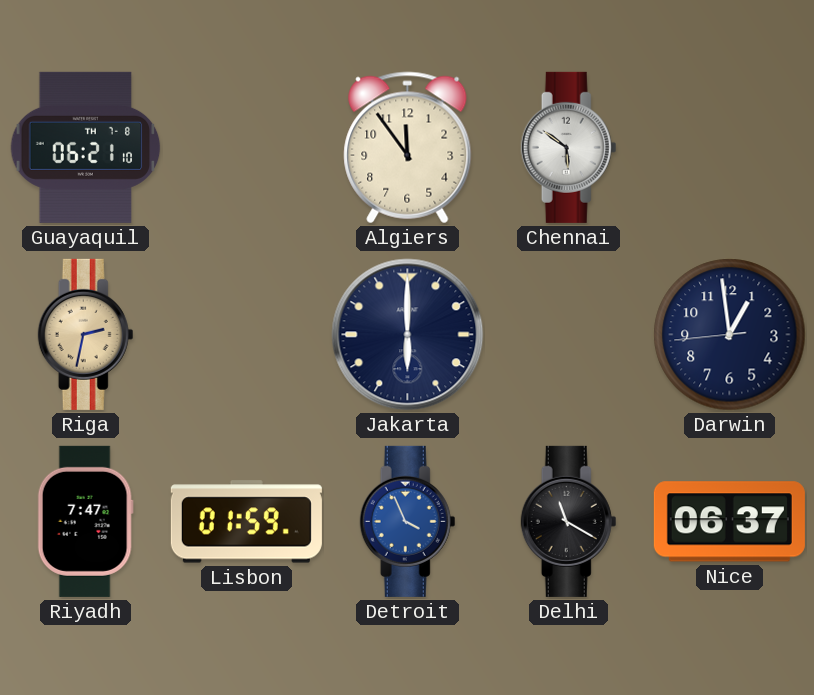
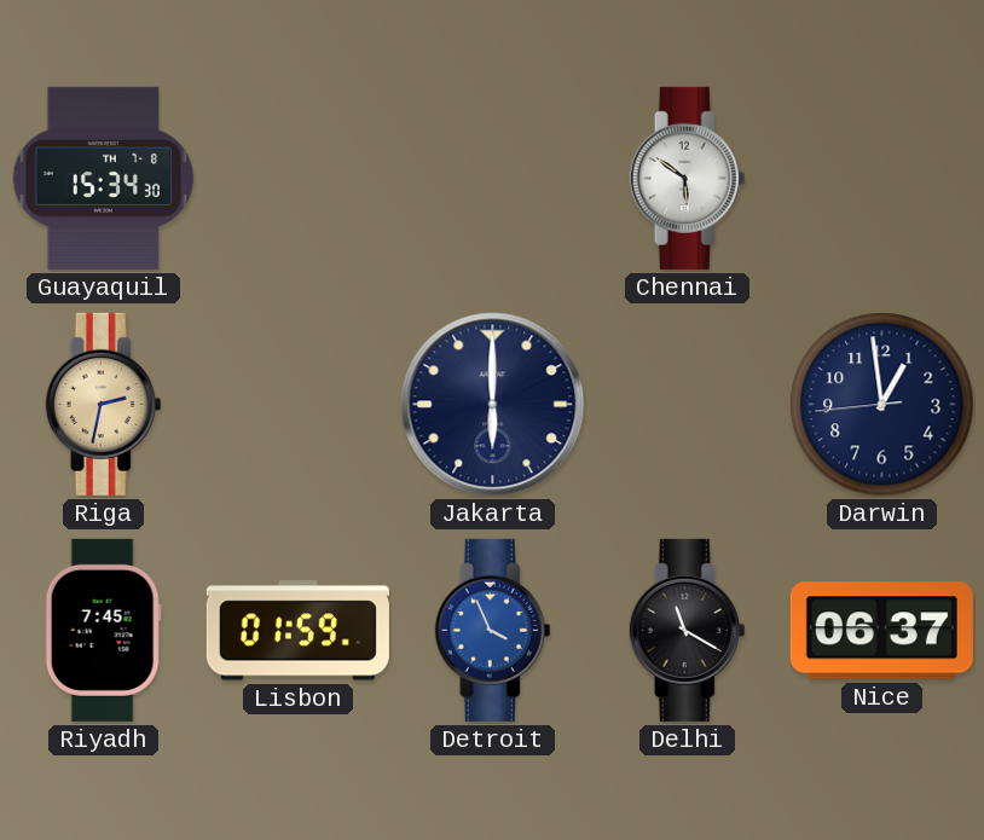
Guayaquil: 06:21 -> 15:34 (104, 178)
Algiers: 11:54 -> none (408, 148)
Riyadh: 7:47 -> 7:45 (103, 630)
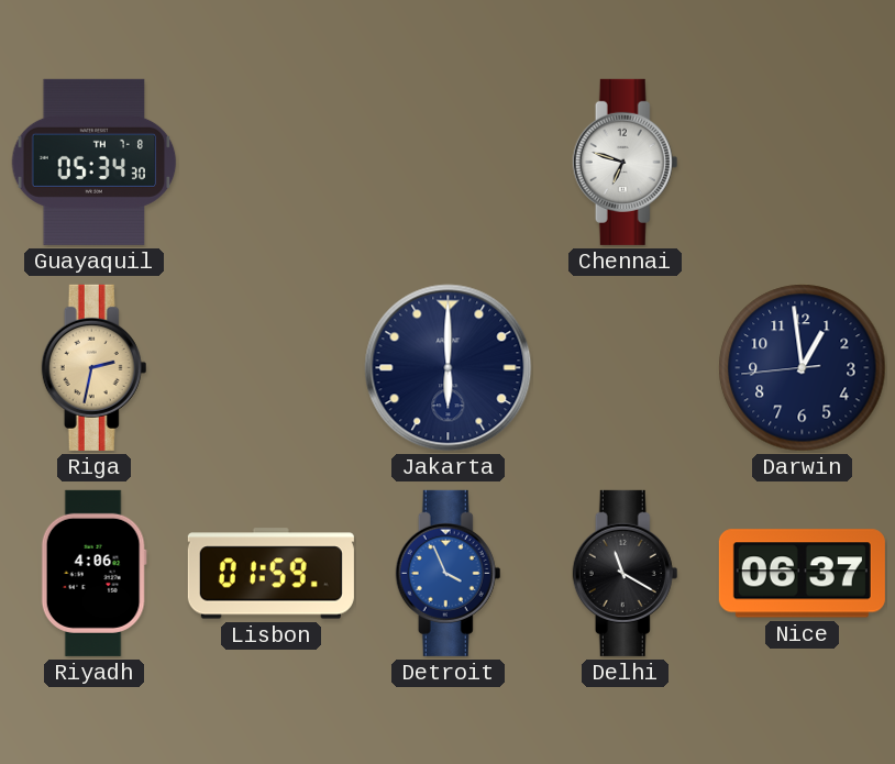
Guayaquil: 15:34 -> 05:34 (95, 162)
Chennai: 5:51 -> 6:48 (626, 162)
Riyadh: 7:45 -> 4:06 (93, 573)
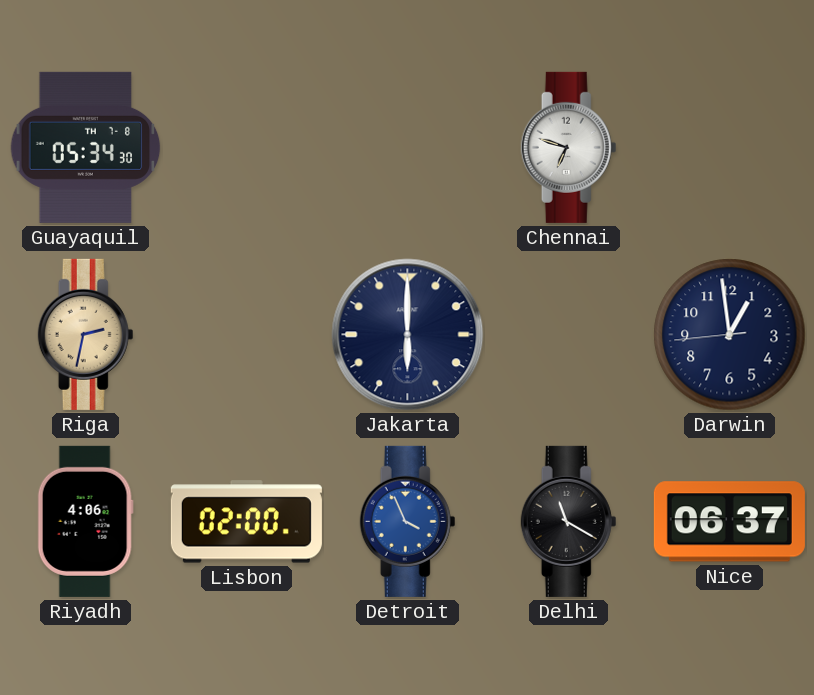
Lisbon: 01:59 -> 02:00 (246, 522)
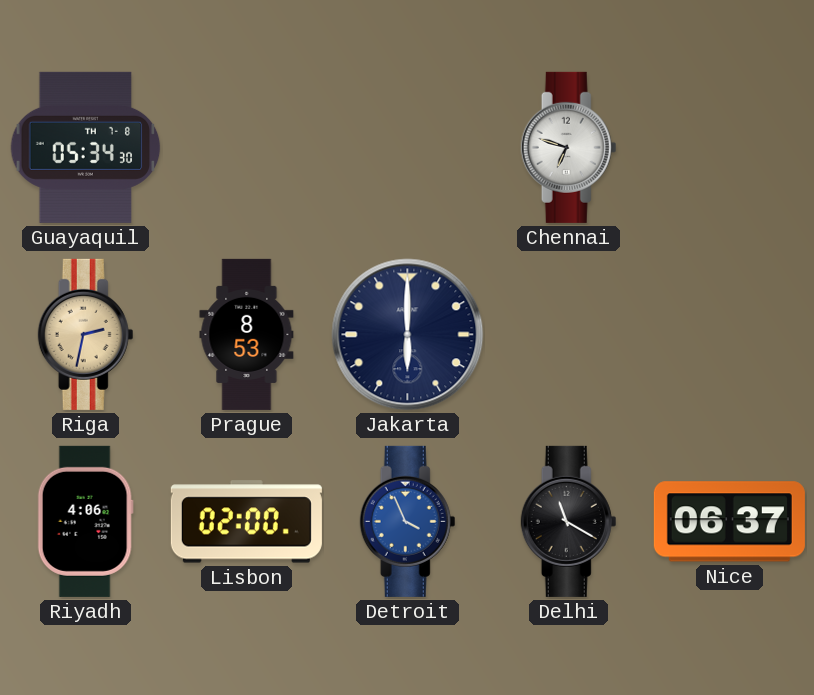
Prague: none -> 8:53 (247, 334)
Darwin: 12:58 -> none (730, 335)
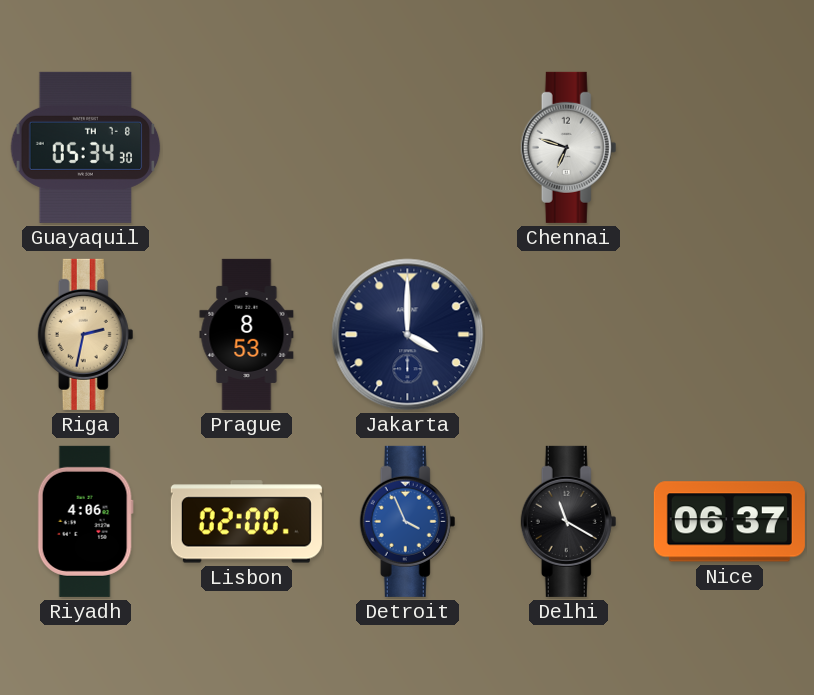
Jakarta: 6:00 -> 4:00 (408, 335)
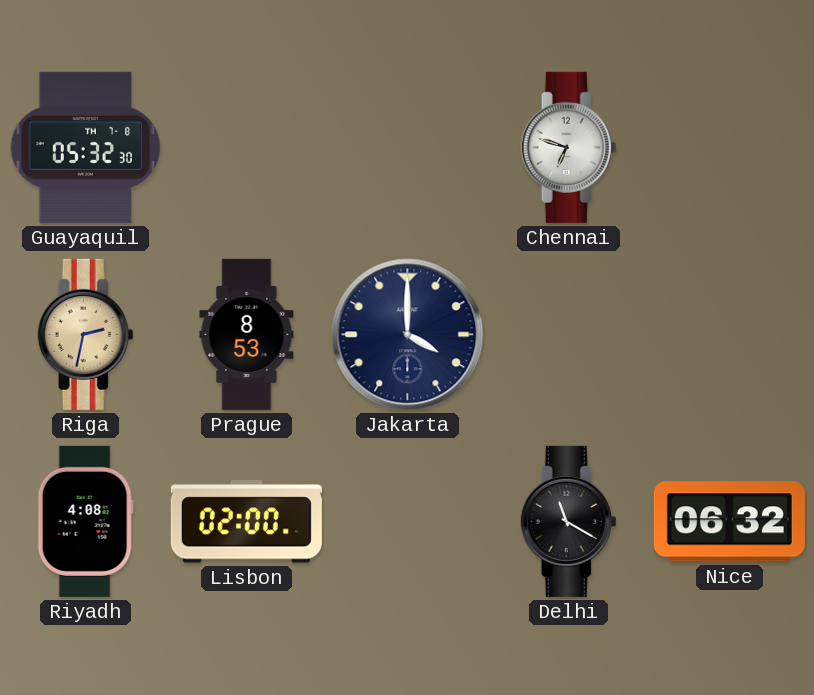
Guayaquil: 05:34 -> 05:32 (86, 147)
Riyadh: 4:06 -> 4:08 (85, 521)
Detroit: 3:56 -> none (408, 521)
Nice: 06:37 -> 06:32 (729, 522)
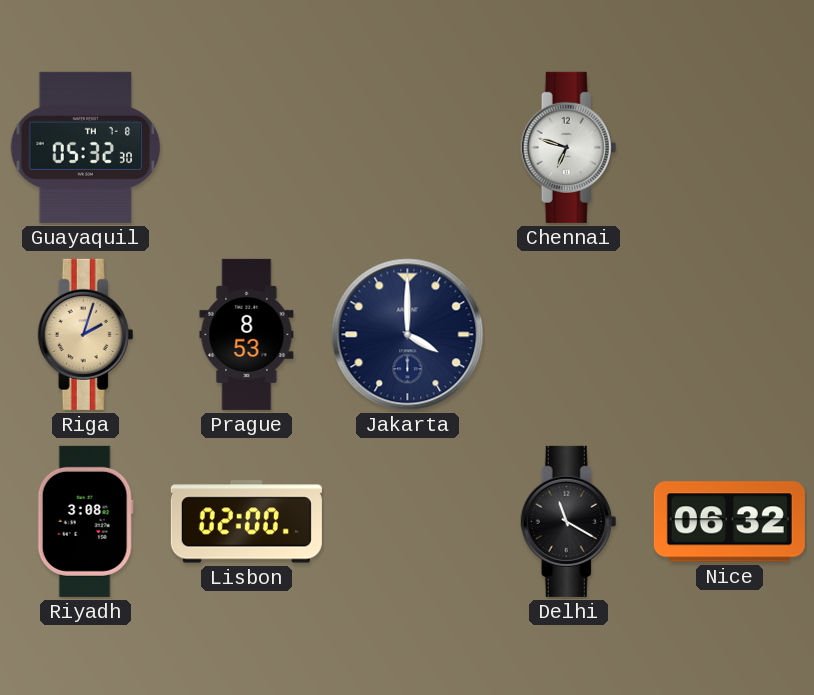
Riga: 2:32 -> 2:03 (86, 334)
Riyadh: 4:08 -> 3:08 (85, 521)
